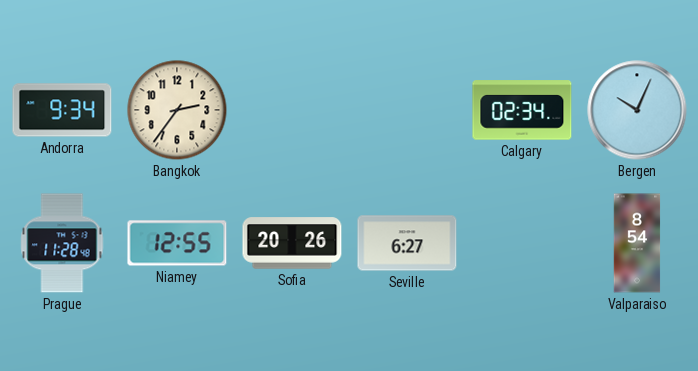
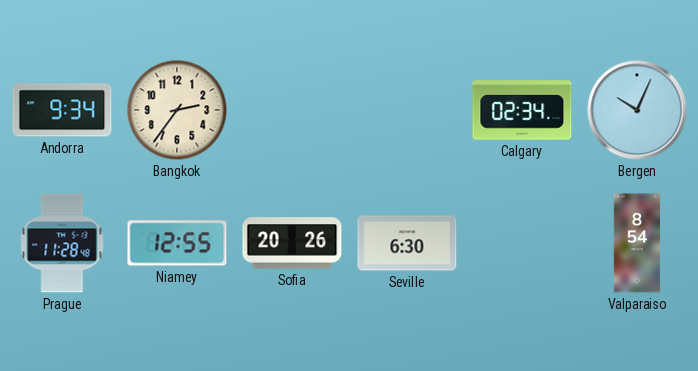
Seville: 6:27 -> 6:30 (407, 243)
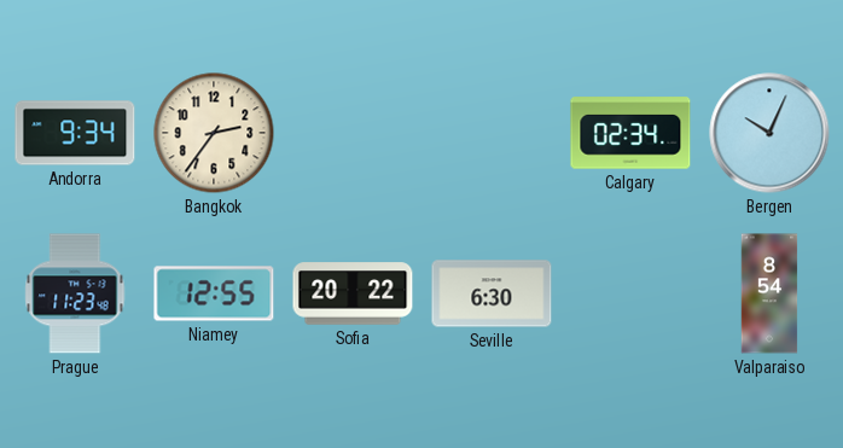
Prague: 11:28 -> 11:23 (75, 293)
Sofia: 20:26 -> 20:22 (353, 293)
